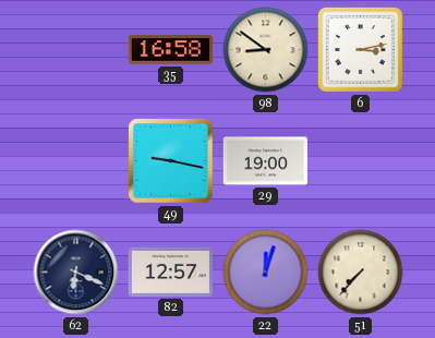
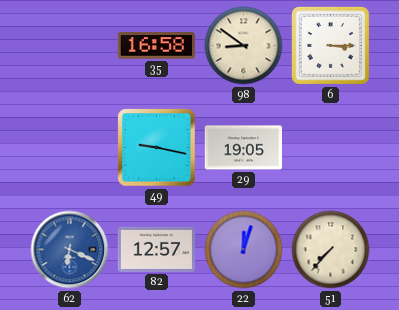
6: 3:13 -> 3:15 (330, 45)
29: 19:00 -> 19:05 (243, 148)
62 dial: navy -> blue (70, 250)
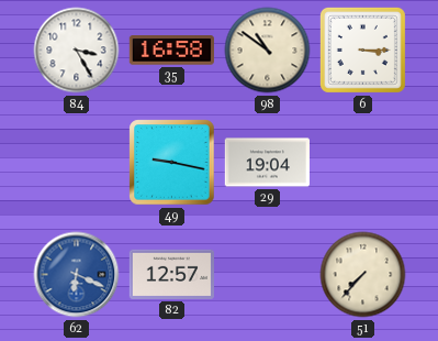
84: none -> 3:25 (77, 51)
98: 8:51 -> 10:51 (268, 51)
29: 19:05 -> 19:04 (267, 163)
22: 12:03 -> none (244, 250)
